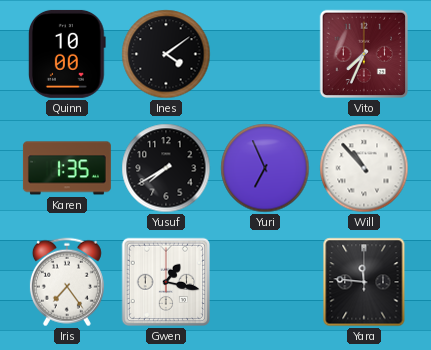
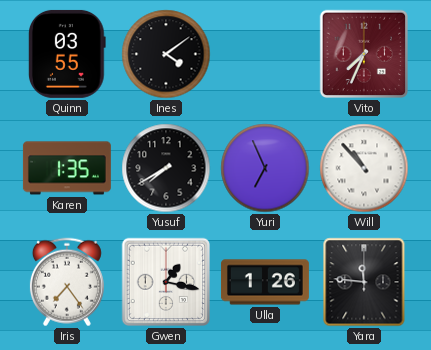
Quinn: 10:00 -> 03:55 (67, 54)
Ulla: none -> 1:26 (265, 282)
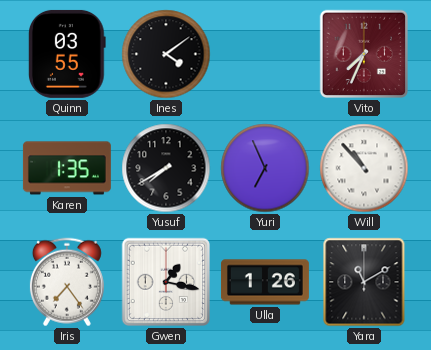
Yara: 11:46 -> 11:10 (364, 282)
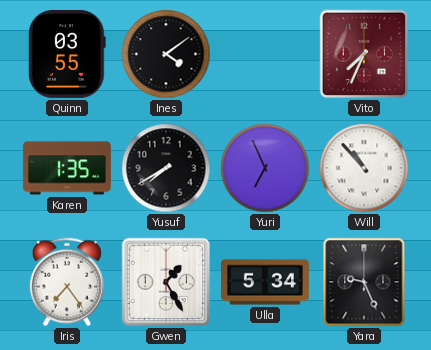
Gwen: 1:17 -> 1:25 (166, 282)
Ulla: 1:26 -> 5:34 (265, 282)
Yara: 11:10 -> 9:26 (364, 282)
